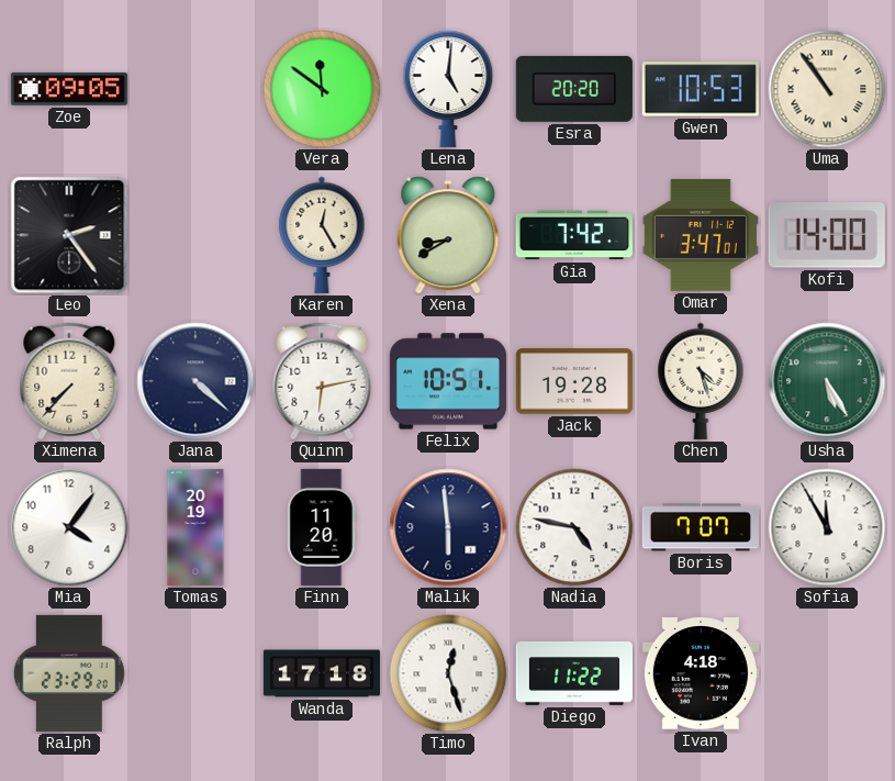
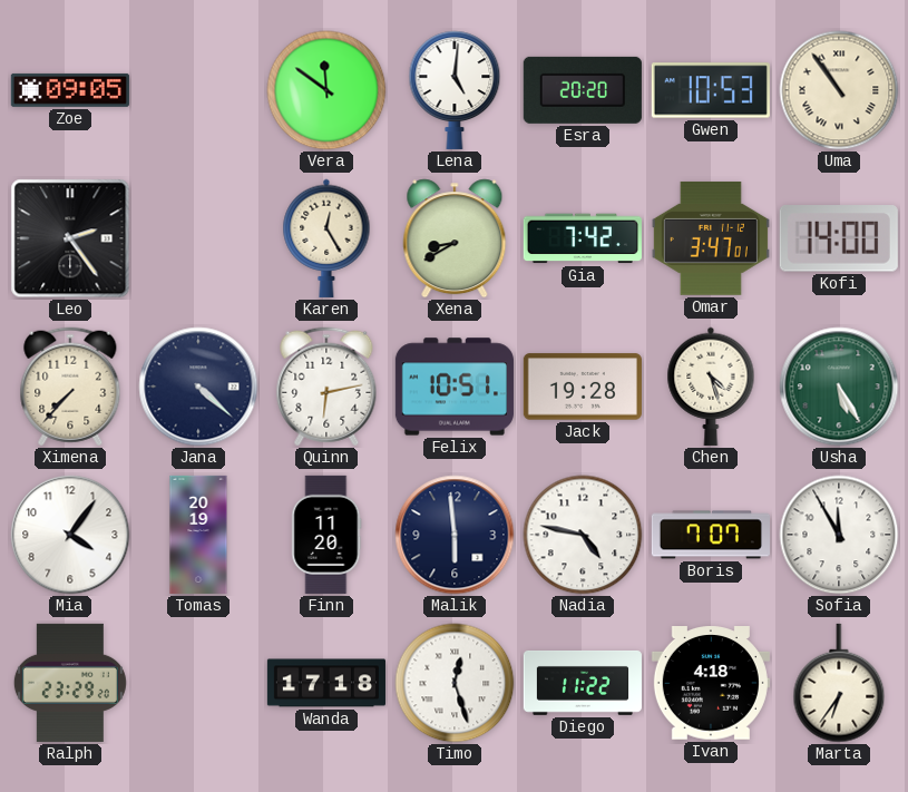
Marta: none -> 6:36 (839, 683)
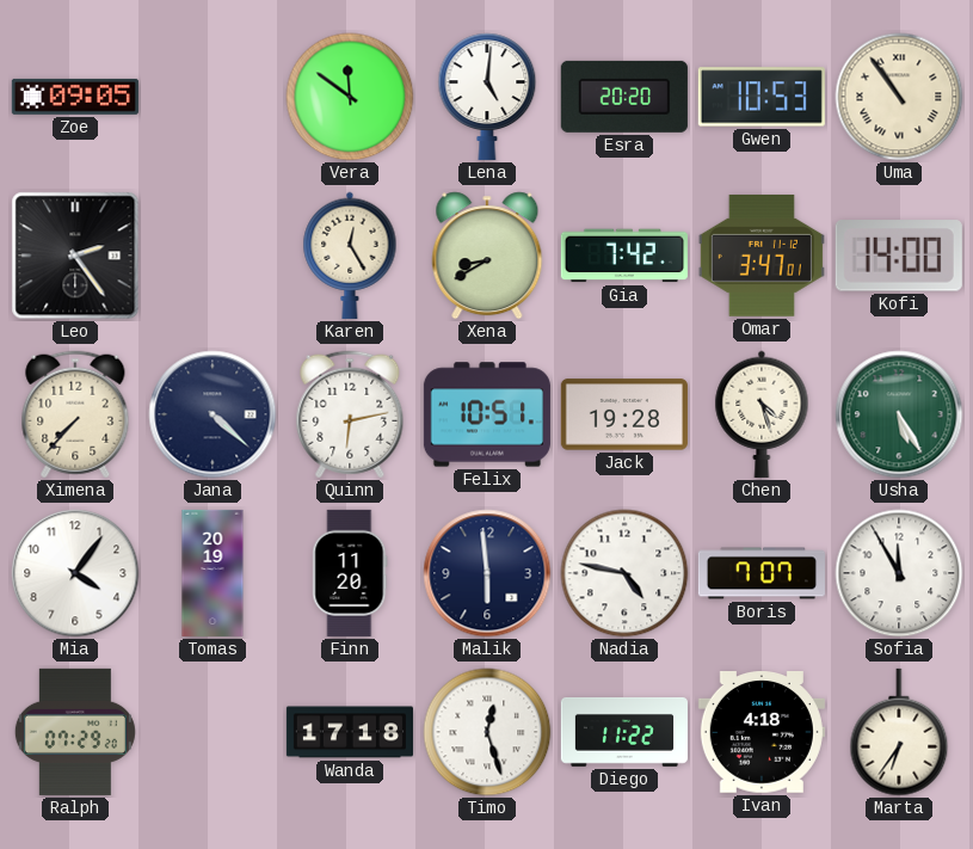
Ralph: 23:29 -> 07:29 (75, 732)
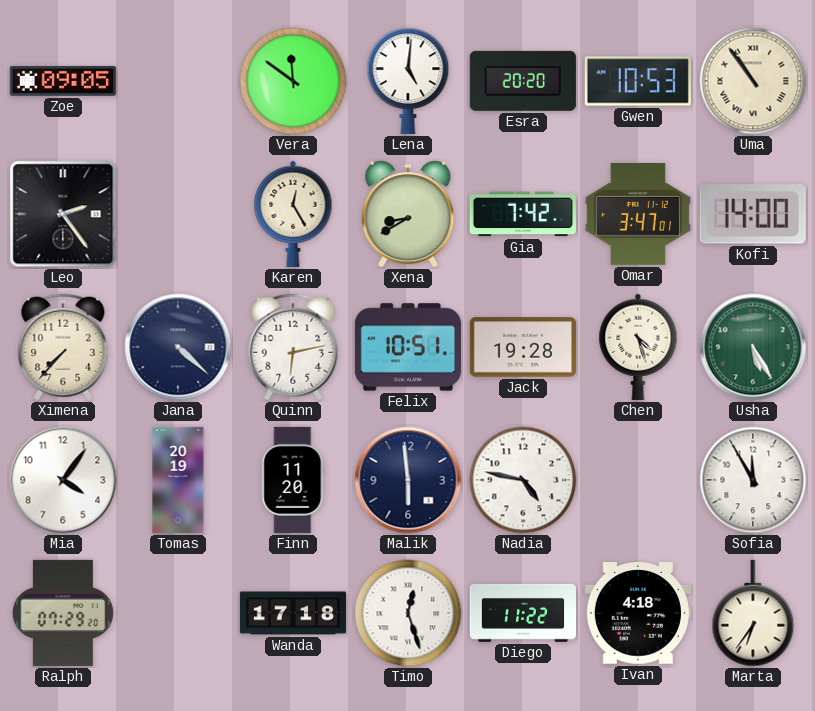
Boris: 7:07 -> none (762, 573)
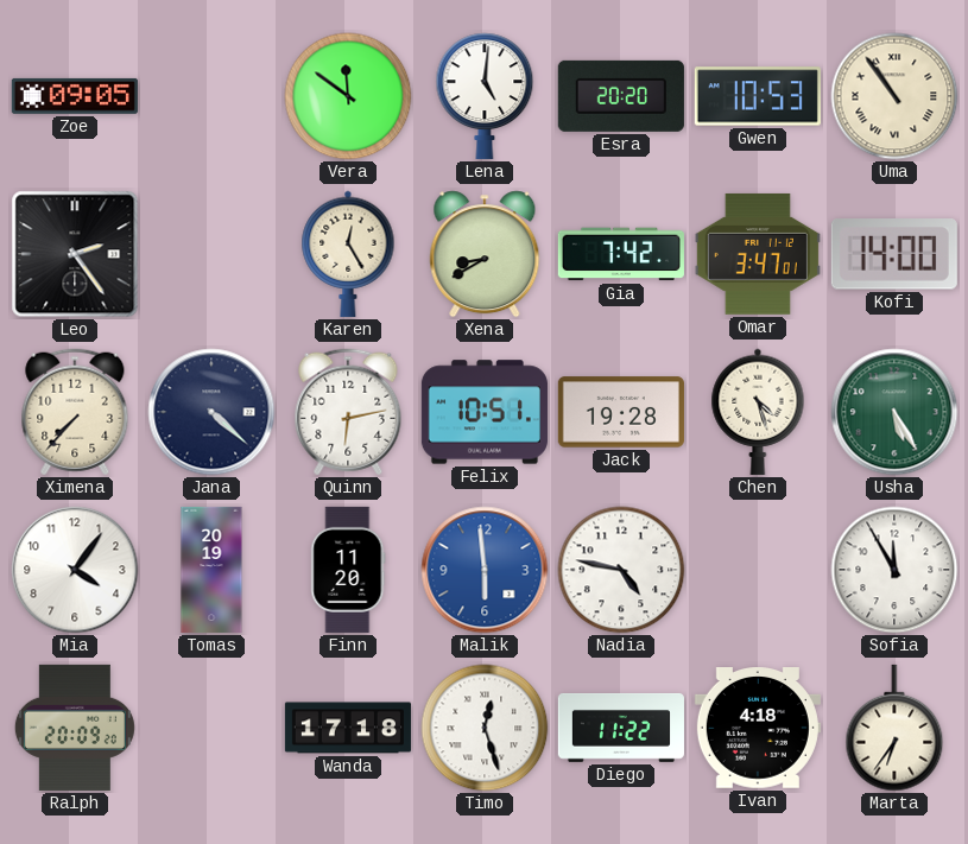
Malik dial: navy -> blue (485, 570)
Ralph: 07:29 -> 20:09 (75, 728)
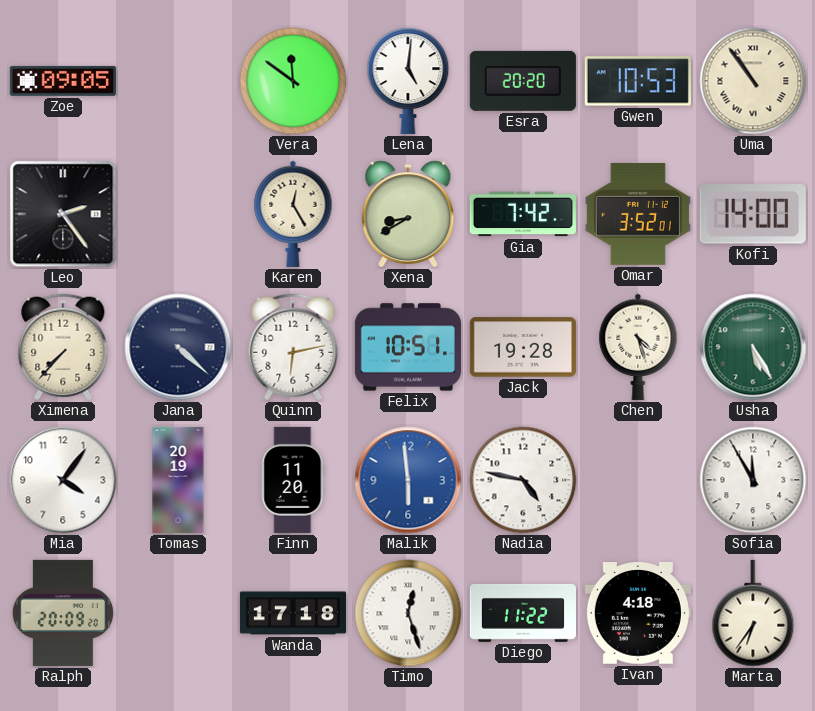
Omar: 3:47 -> 3:52 (638, 214)
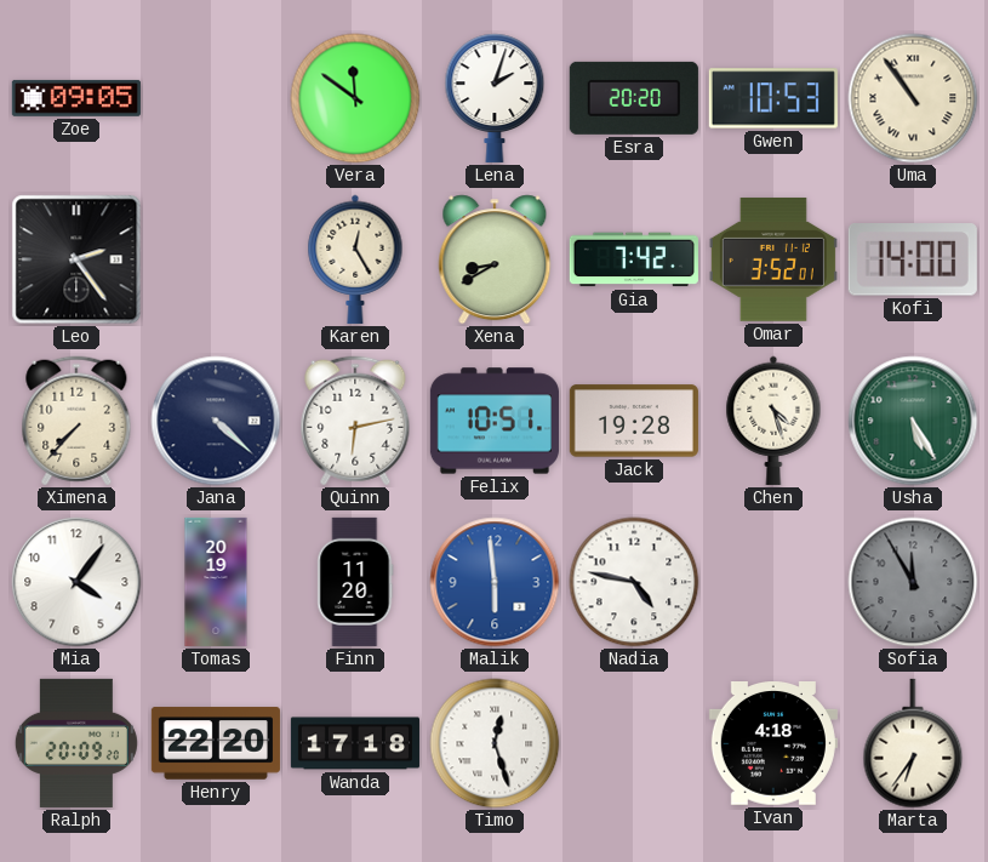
Lena: 5:01 -> 2:03 (495, 98)
Sofia dial: white -> grey (913, 582)
Henry: none -> 22:20 (216, 743)
Diego: 11:22 -> none (523, 613)
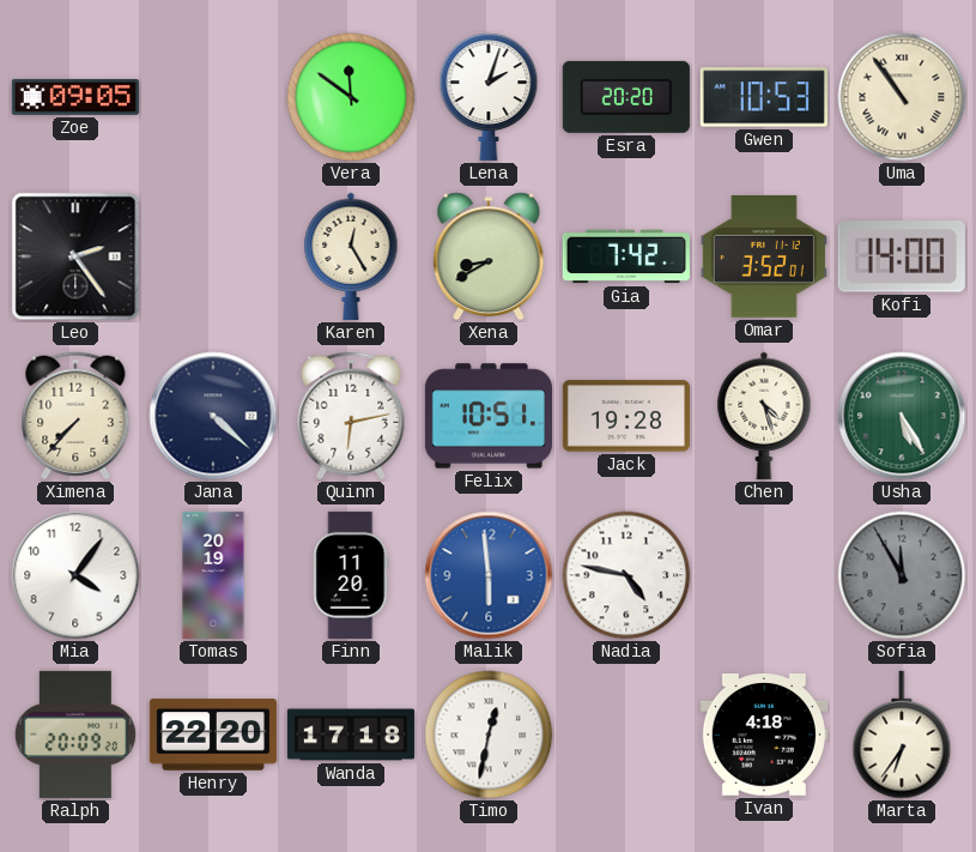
Timo: 12:27 -> 12:32 (489, 735)
